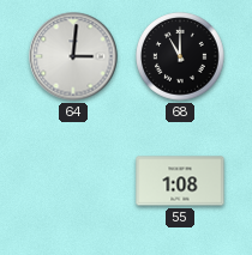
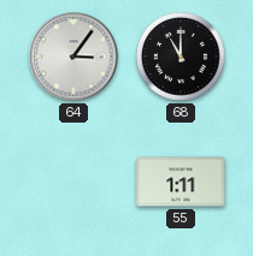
64: 3:01 -> 3:06 (73, 56)
55: 1:08 -> 1:11 (181, 181)
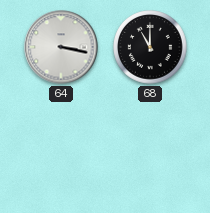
64: 3:06 -> 3:17 (61, 47)
55: 1:11 -> none (181, 181)
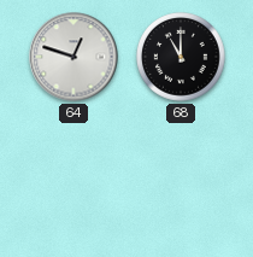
64: 3:17 -> 12:48 (73, 57)
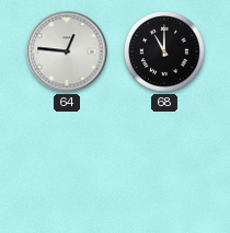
64: 12:48 -> 12:46 (67, 51)
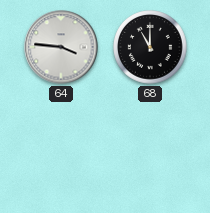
64: 12:46 -> 3:46 (61, 47)
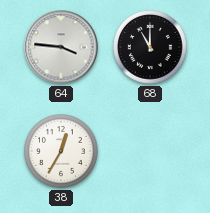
38: none -> 12:35 (62, 152)
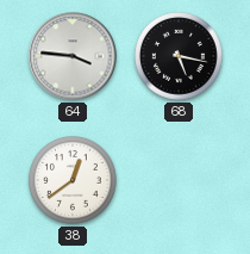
68: 11:00 -> 5:17 (180, 57)
38: 12:35 -> 12:39 (74, 181)
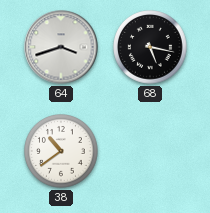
64: 3:46 -> 3:42 (61, 47)
38: 12:39 -> 10:39 (62, 152)
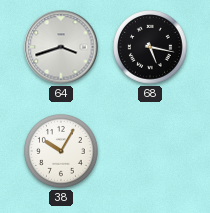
38: 10:39 -> 10:05 (62, 152)
